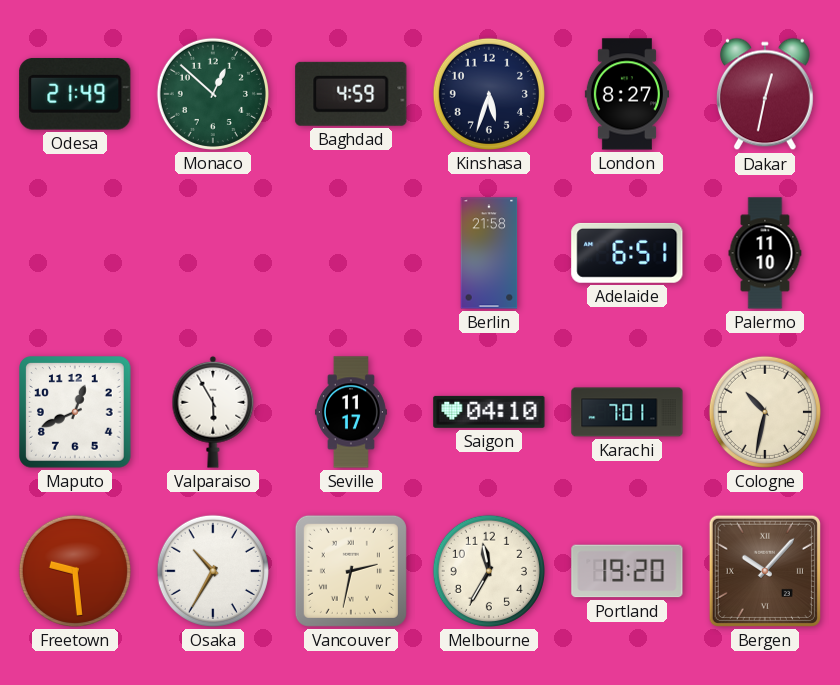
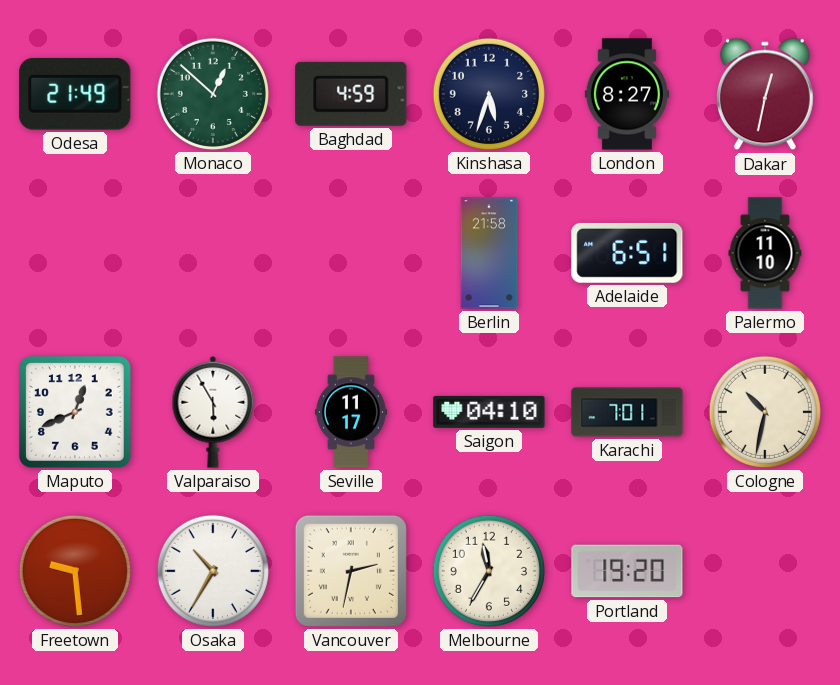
Bergen: 10:07 -> none (765, 571)
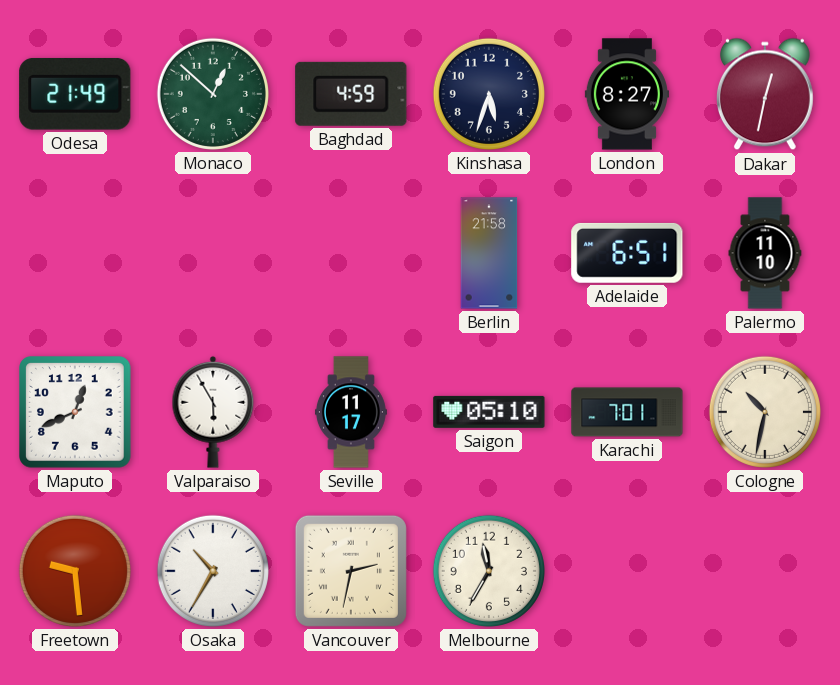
Saigon: 04:10 -> 05:10 (489, 412)
Portland: 19:20 -> none (627, 571)
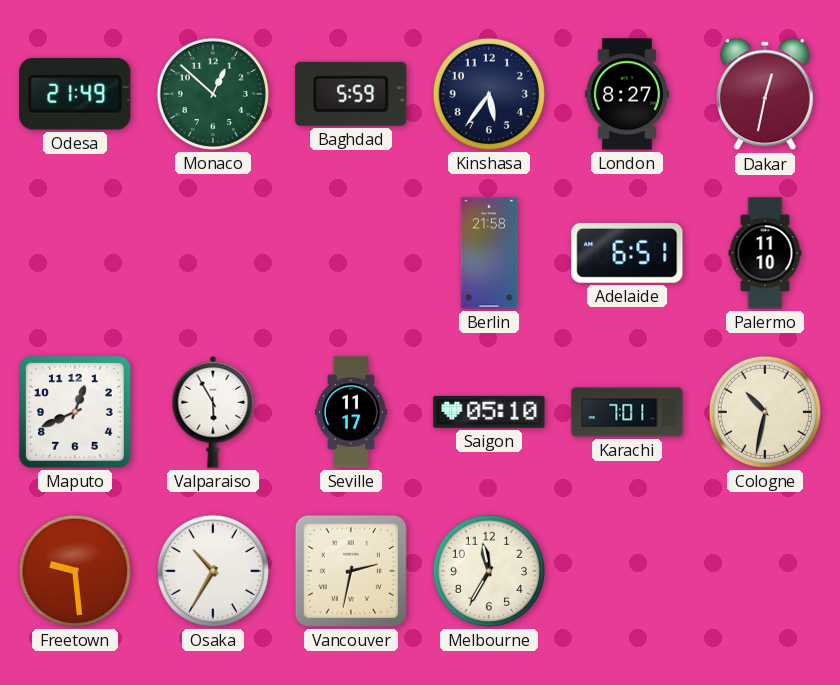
Baghdad: 4:59 -> 5:59 (351, 94)
Kinshasa: 5:33 -> 5:36 (489, 94)
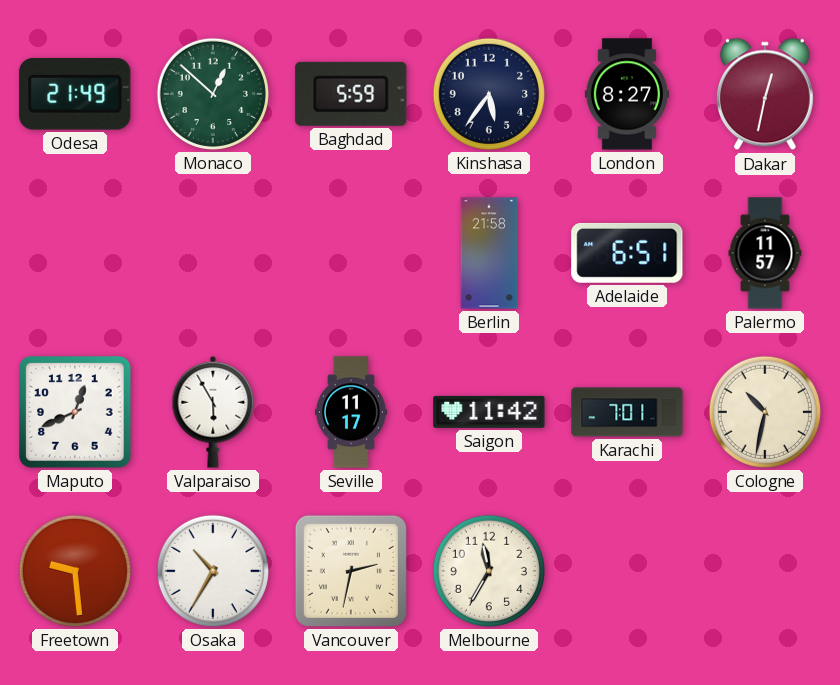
Palermo: 11:10 -> 11:57 (765, 253)
Saigon: 05:10 -> 11:42 (489, 412)
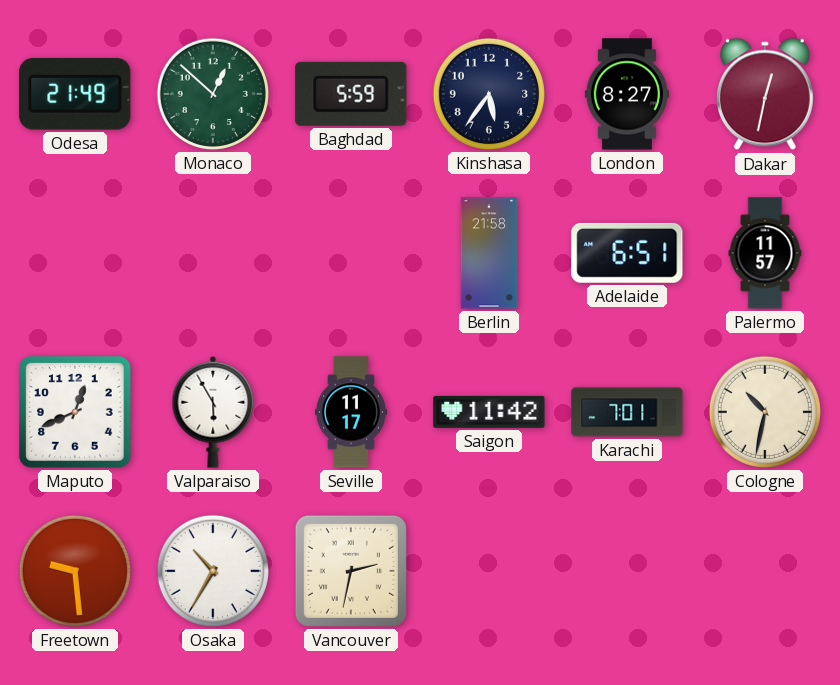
Melbourne: 11:35 -> none (489, 571)
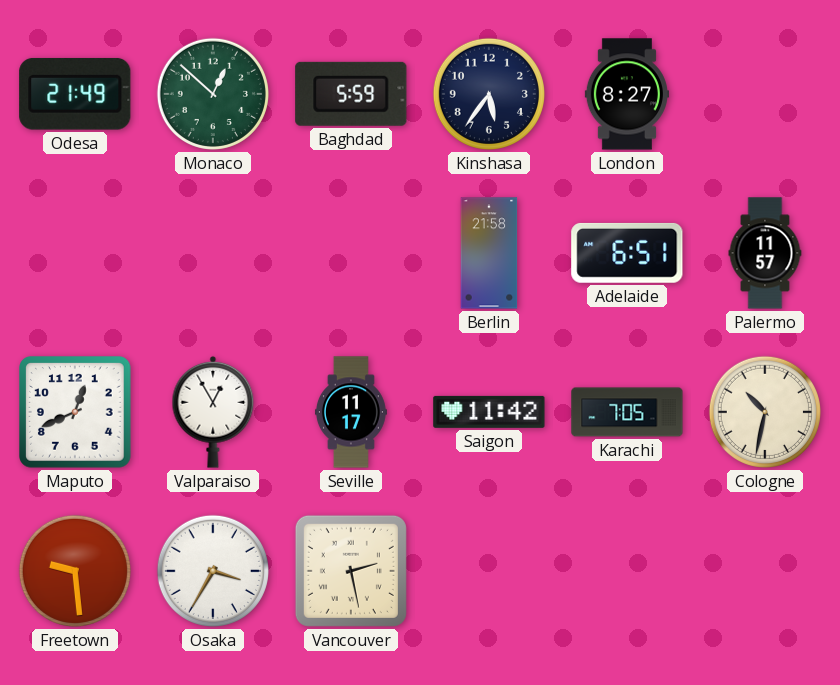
Dakar: 12:32 -> none (765, 94)
Valparaiso: 5:55 -> 12:55 (213, 412)
Karachi: 7:01 -> 7:05 (627, 412)
Osaka: 10:35 -> 3:35 (213, 571)
Vancouver: 2:32 -> 2:28 (351, 571)
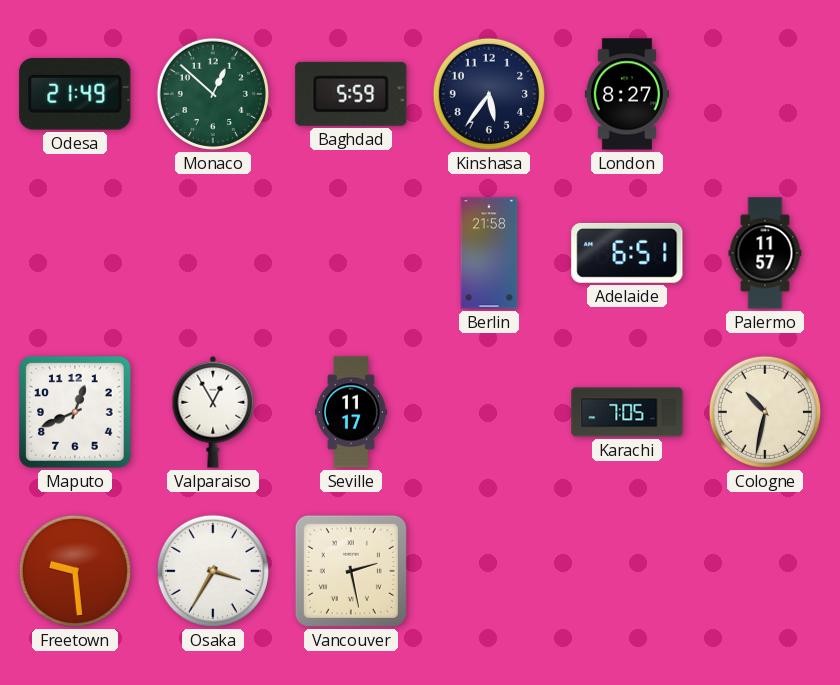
Saigon: 11:42 -> none (489, 412)
